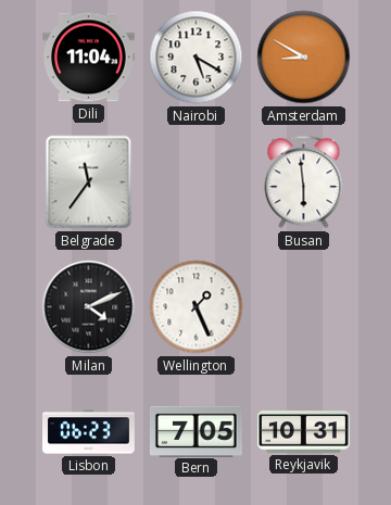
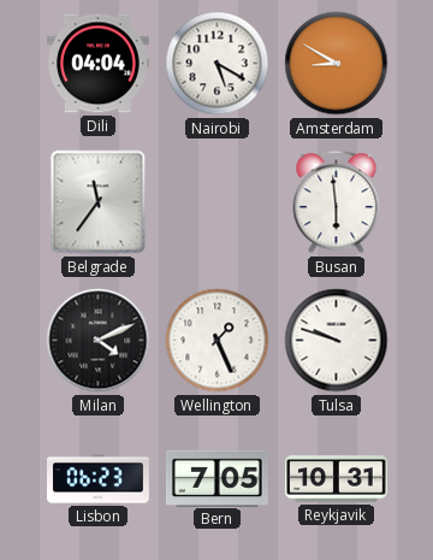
Dili: 11:04 -> 04:04 (99, 64)
Tulsa: none -> 9:48 (337, 341)
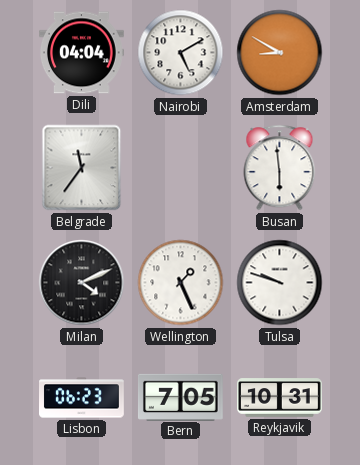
Nairobi: 5:20 -> 5:10 (181, 53)
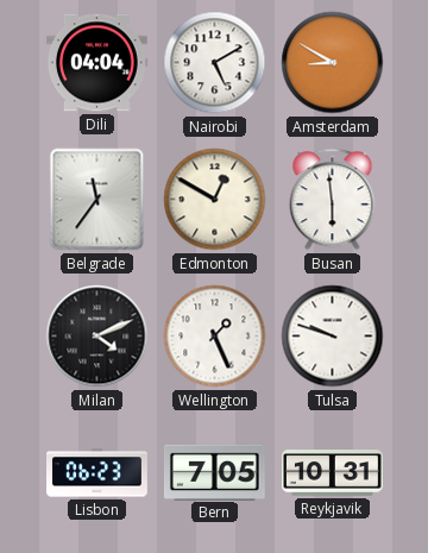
Edmonton: none -> 12:50 (215, 200)
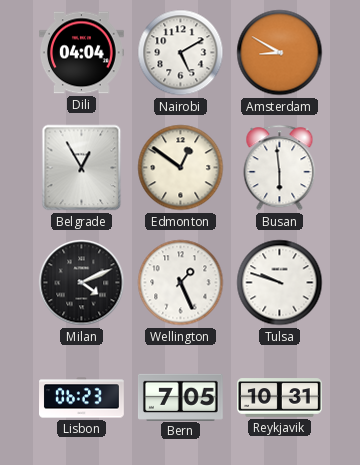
Belgrade: 11:36 -> 12:55 (82, 168)
Edmonton: 12:50 -> 12:51 (181, 168)
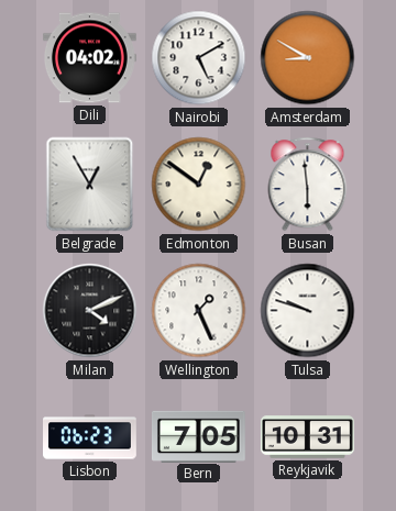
Dili: 04:04 -> 04:02 (90, 58)
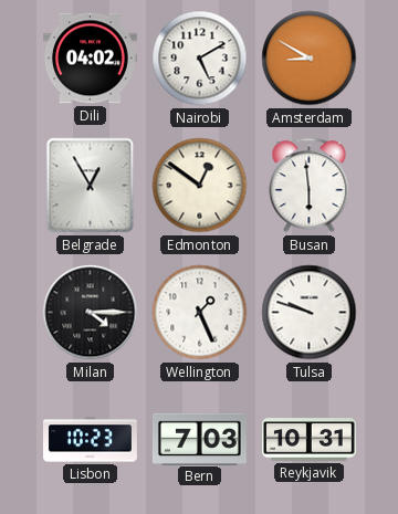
Milan: 4:11 -> 4:15 (91, 313)
Lisbon: 06:23 -> 10:23 (91, 440)
Bern: 7:05 -> 7:03 (199, 439)
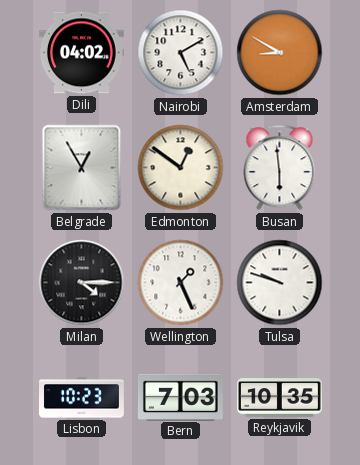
Reykjavik: 10:31 -> 10:35 (280, 398)
